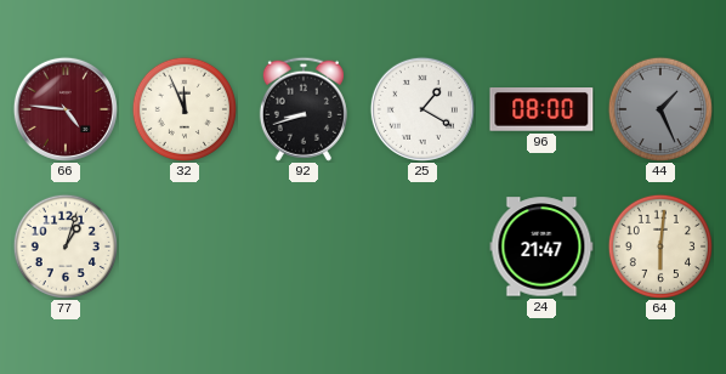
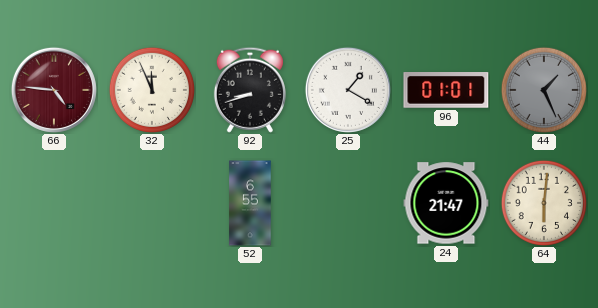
96: 08:00 -> 01:01 (446, 91)
77: 1:03 -> none (64, 245)
52: none -> 6:55 (250, 203)
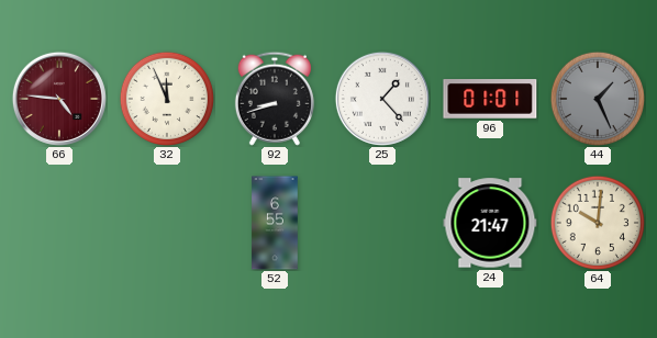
25: 1:20 -> 1:23 (382, 99)
64: 6:01 -> 10:01 (597, 222)
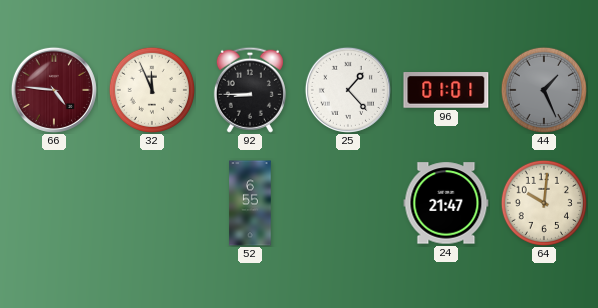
92: 8:42 -> 8:45 (250, 90)
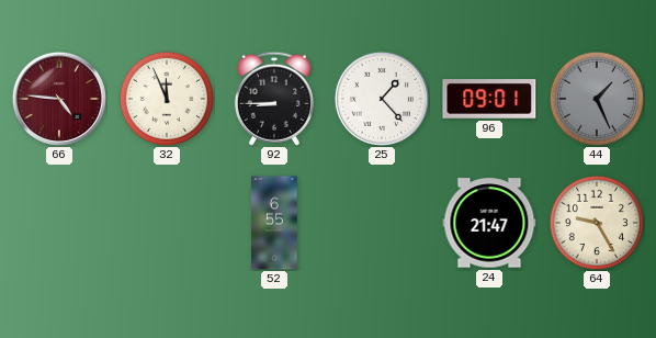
96: 01:01 -> 09:01 (489, 100)
64: 10:01 -> 9:25 (596, 222)
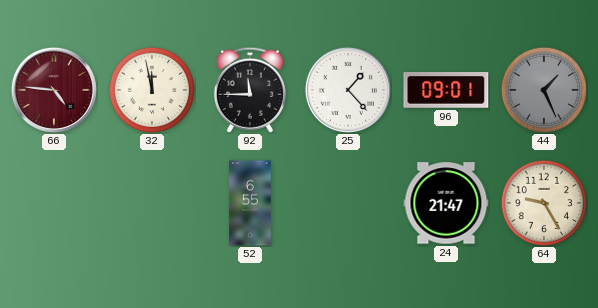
32: 11:56 -> 11:58 (151, 89)
92: 8:45 -> 11:45 (250, 90)
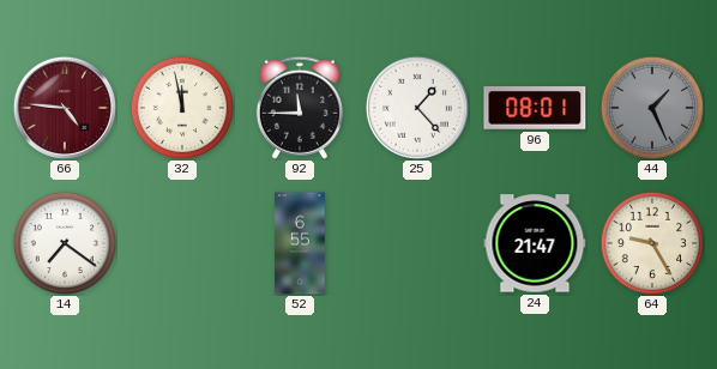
96: 09:01 -> 08:01 (535, 109)
14: none -> 7:21 (64, 242)
